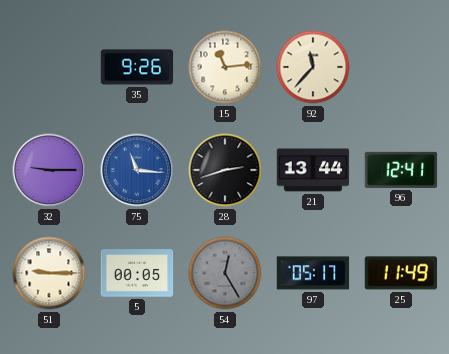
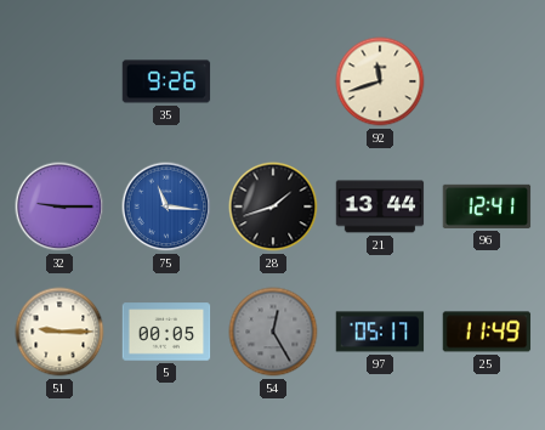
15: 11:14 -> none (225, 67)
92: 11:37 -> 11:42 (380, 81)
28: 2:42 -> 1:42 (273, 206)
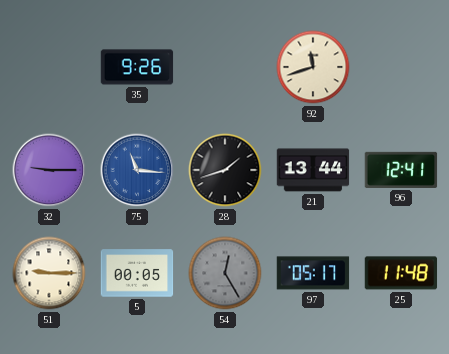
25: 11:49 -> 11:48 (401, 273)
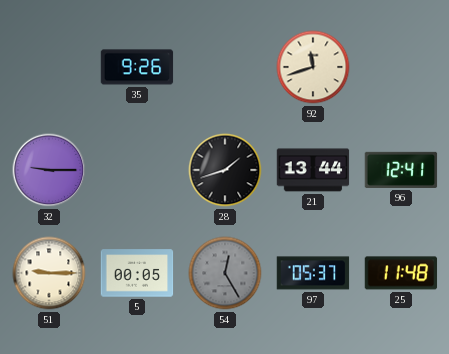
75: 11:16 -> none (137, 170)
97: 05:17 -> 05:37 (313, 273)
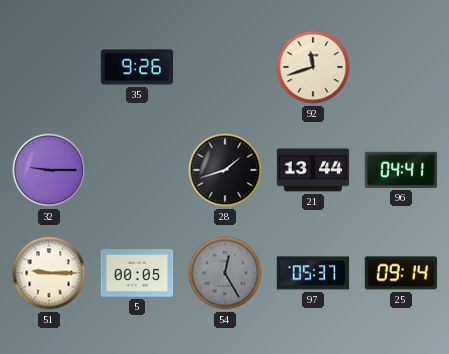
96: 12:41 -> 04:41 (401, 170)
25: 11:48 -> 09:14 (401, 273)
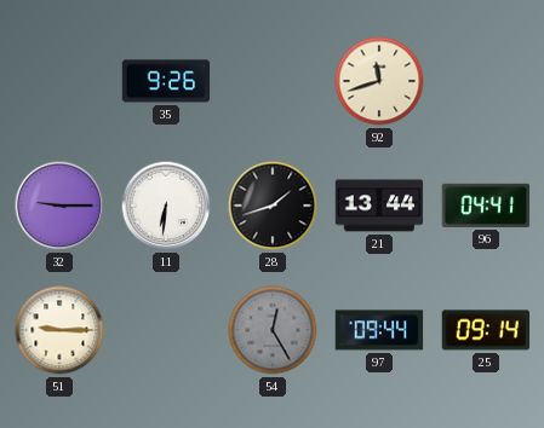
11: none -> 6:31 (166, 206)
5: 00:05 -> none (137, 273)
97: 05:37 -> 09:44 (379, 330)
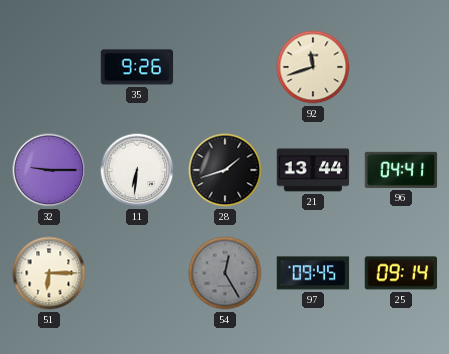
51: 9:15 -> 6:15 (49, 273)
97: 09:44 -> 09:45 (313, 273)
